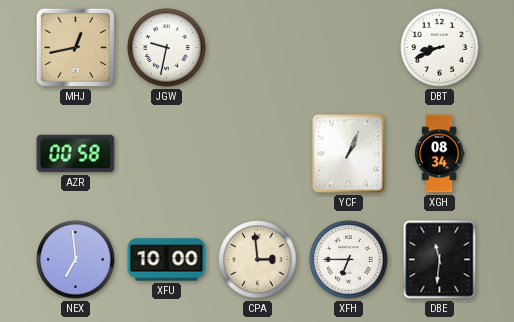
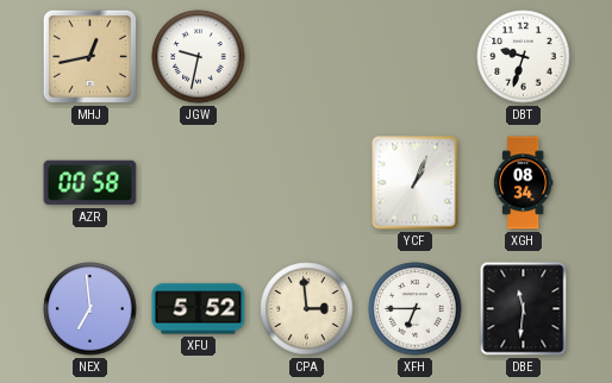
DBT: 8:41 -> 9:33 (524, 57)
XFU: 10:00 -> 5:52 (199, 309)
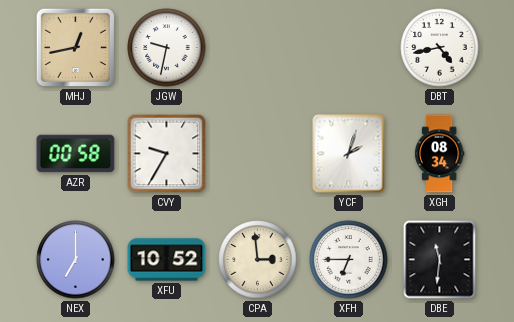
DBT: 9:33 -> 4:43 (440, 48)
CVY: none -> 9:35 (167, 154)
YCF: 1:04 -> 2:03 (349, 154)
NEX: 6:59 -> 7:00 (76, 260)
XFU: 5:52 -> 10:52 (167, 260)
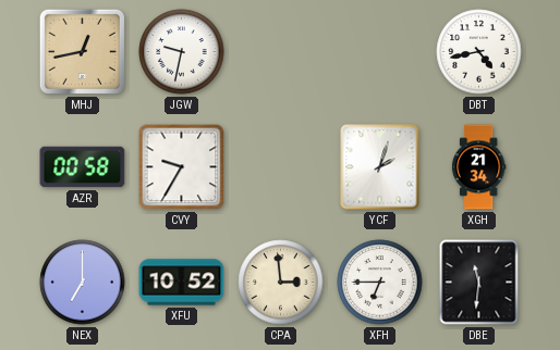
XGH: 08:34 -> 21:34 (478, 167)
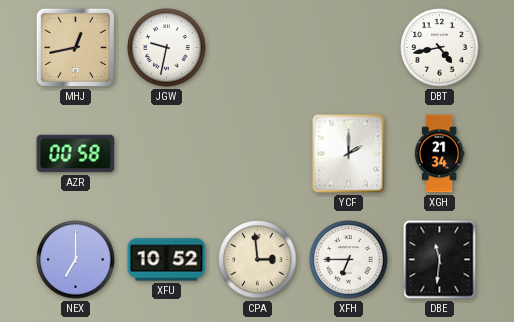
CVY: 9:35 -> none (182, 167)
YCF: 2:03 -> 2:00 (349, 154)
